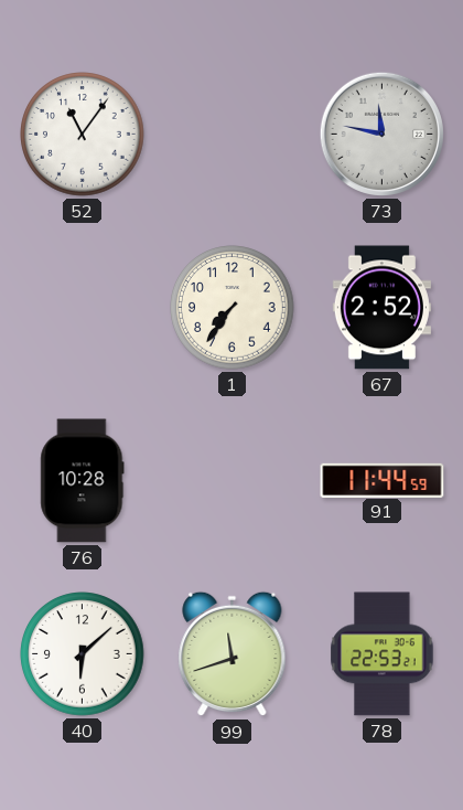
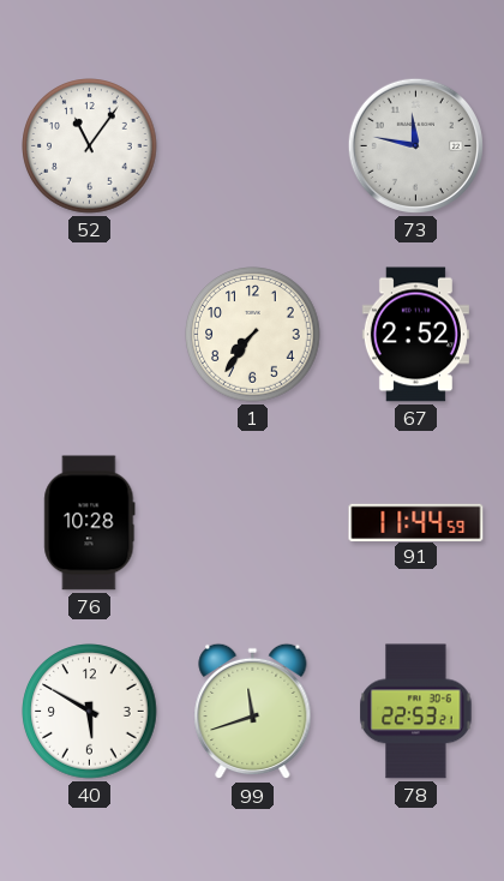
40: 6:08 -> 5:50 (90, 712)
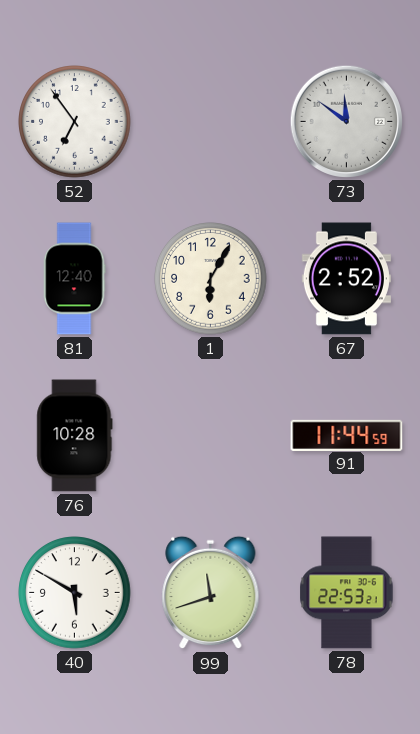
52: 11:06 -> 6:54 (75, 122)
73: 11:47 -> 11:51 (346, 121)
81: none -> 12:40 (74, 279)
1: 7:36 -> 6:05 (211, 279)
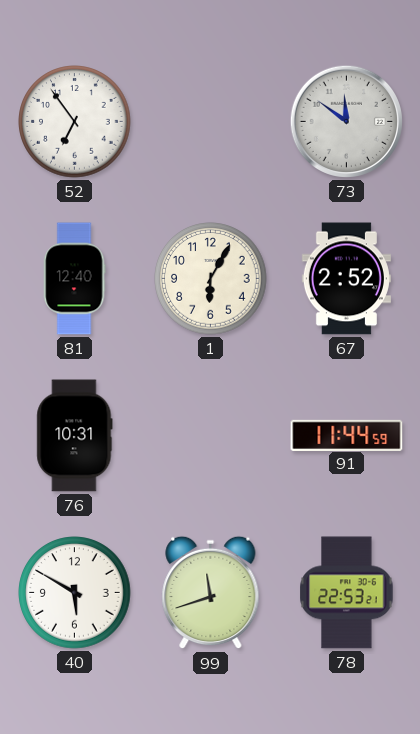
76: 10:28 -> 10:31 (75, 436)
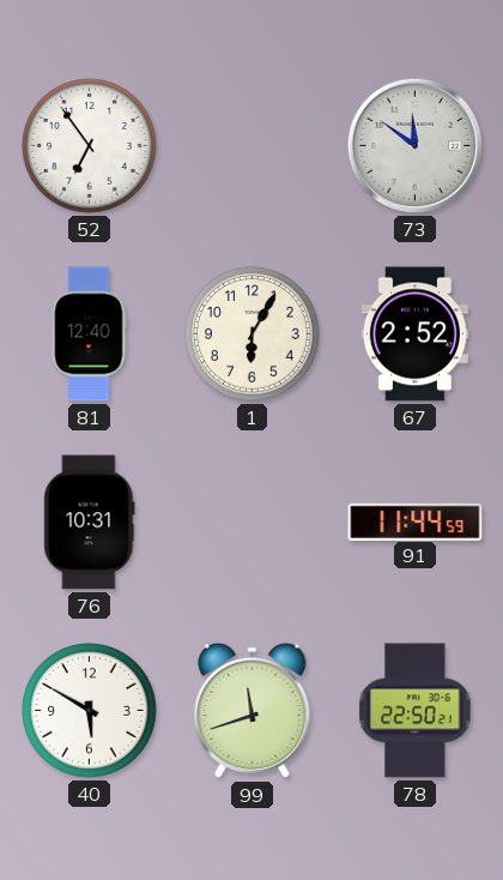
78: 22:53 -> 22:50 (416, 711)
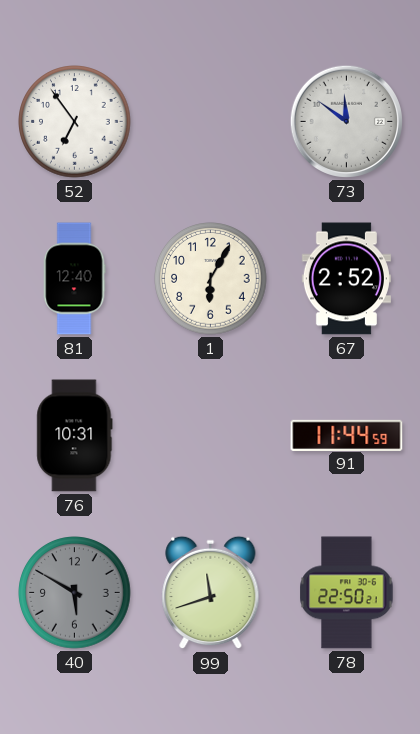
40 dial: white -> grey (75, 593)
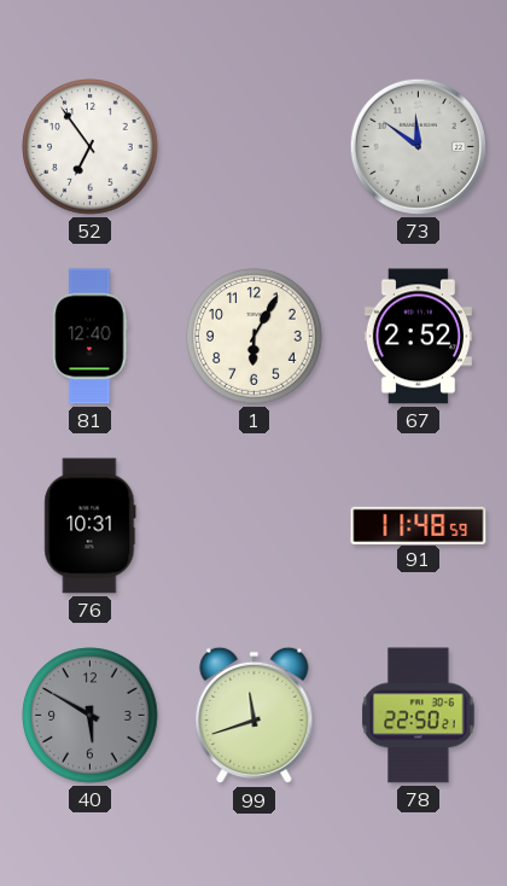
91: 11:44 -> 11:48 (419, 525)
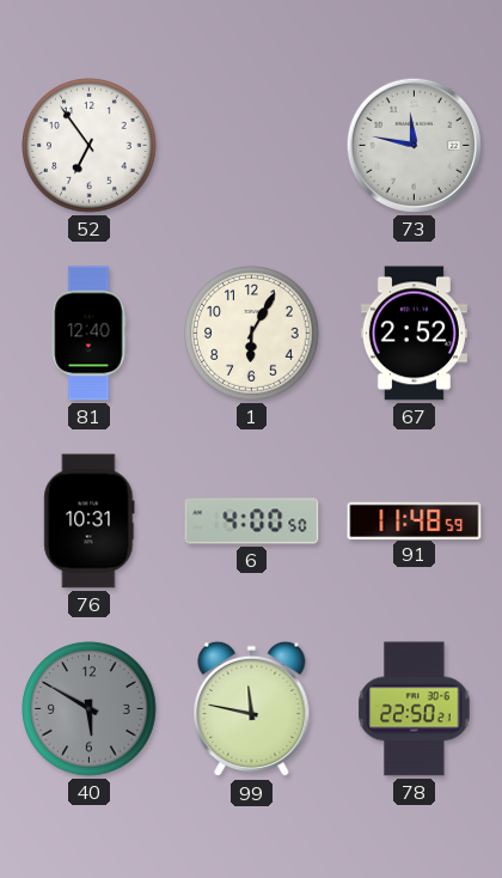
73: 11:51 -> 11:47 (414, 145)
6: none -> 4:00 (252, 522)
99: 11:42 -> 11:47 (252, 709)
